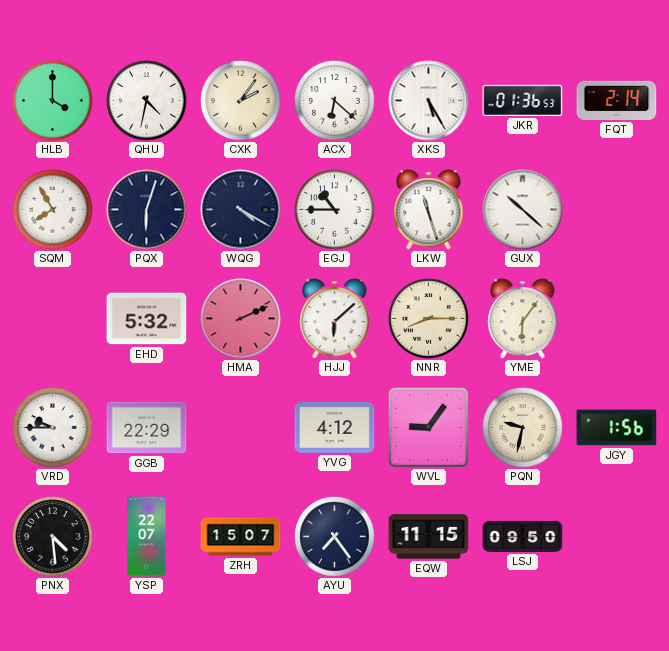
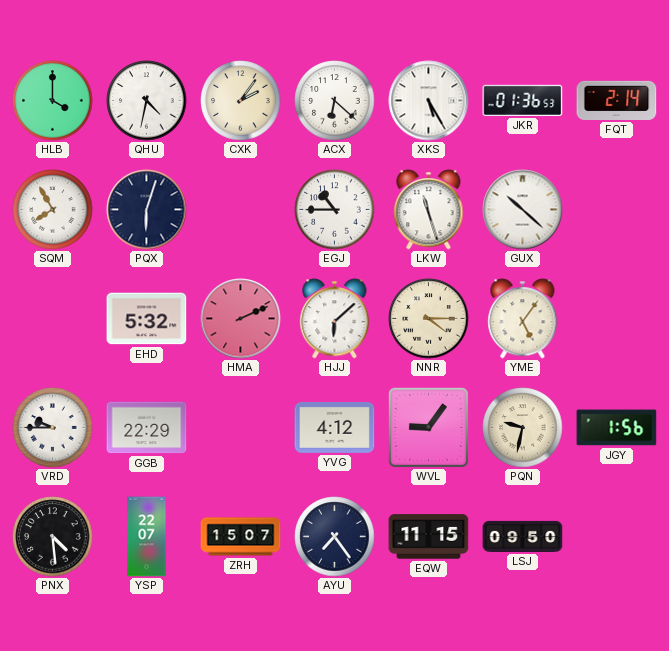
WQG: 4:20 -> none (241, 210)
NNR: 8:15 -> 4:15 (429, 319)
YME: 6:06 -> 5:06 (523, 319)
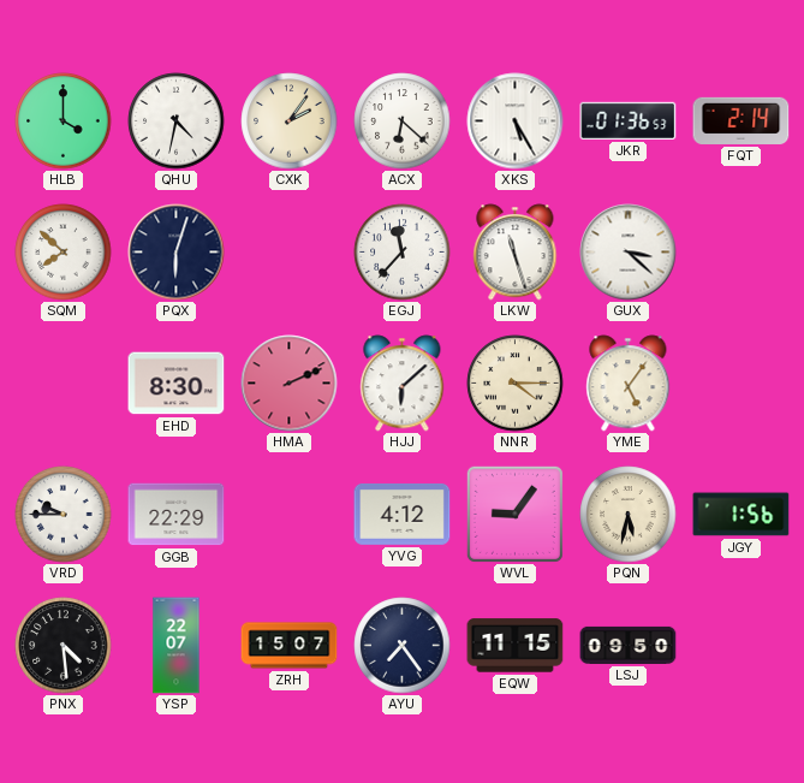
SQM: 7:55 -> 7:52 (64, 253)
EGJ: 10:45 -> 11:37 (403, 253)
GUX: 10:22 -> 3:22 (629, 253)
EHD: 5:32 -> 8:30 (177, 384)
PQN: 9:32 -> 5:32 (629, 515)
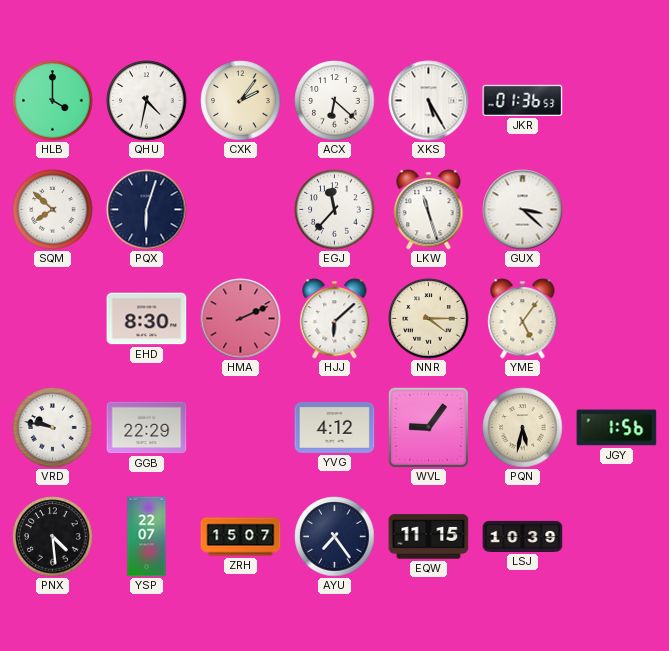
FQT: 2:14 -> none (742, 120)
VRD: 9:45 -> 9:47 (53, 428)
LSJ: 09:50 -> 10:39 (523, 536)
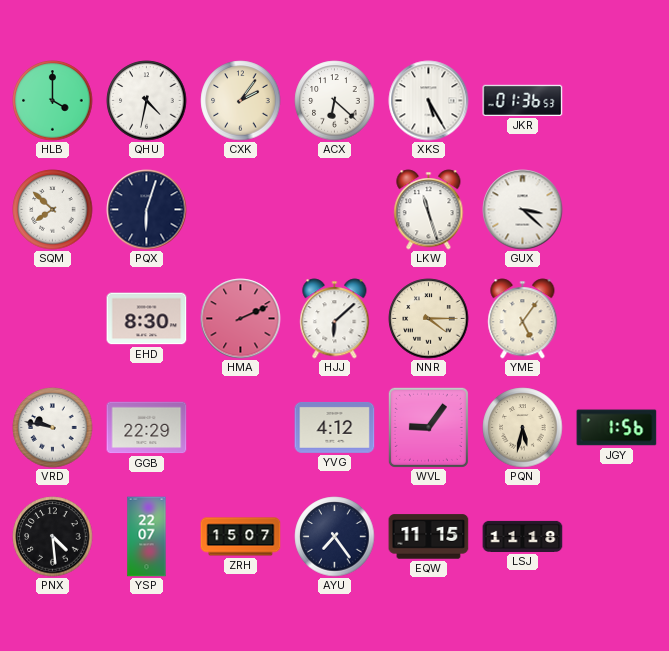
EGJ: 11:37 -> none (335, 210)
LSJ: 10:39 -> 11:18 (523, 536)
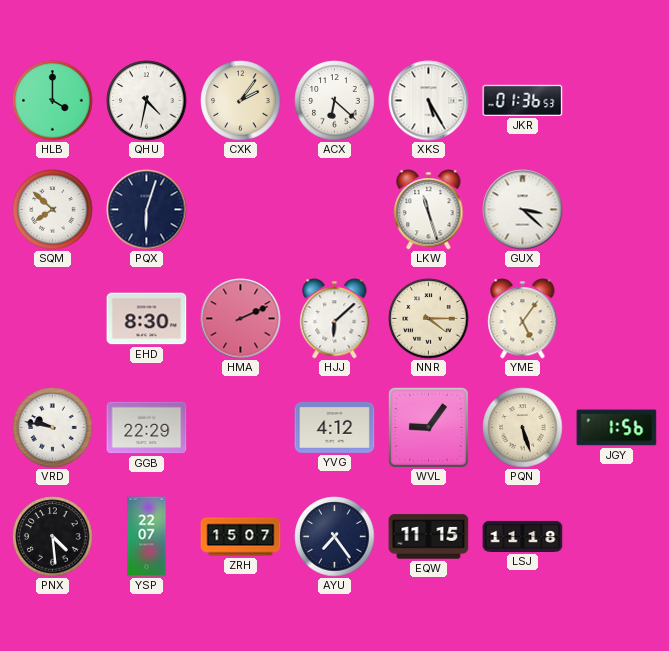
PQN: 5:32 -> 5:27 (523, 428)
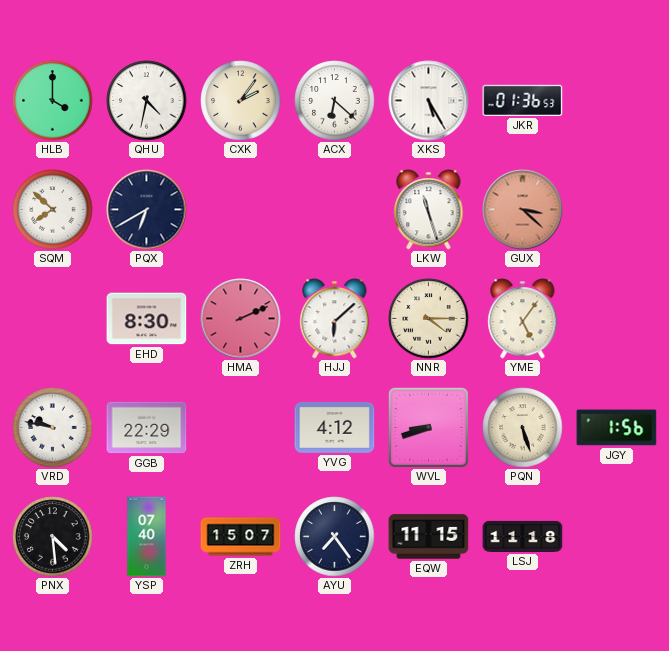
PQX: 6:03 -> 6:40 (147, 210)
GUX dial: white -> salmon (523, 210)
WVL: 9:06 -> 8:42 (428, 427)
YSP: 22:07 -> 07:40 (147, 537)
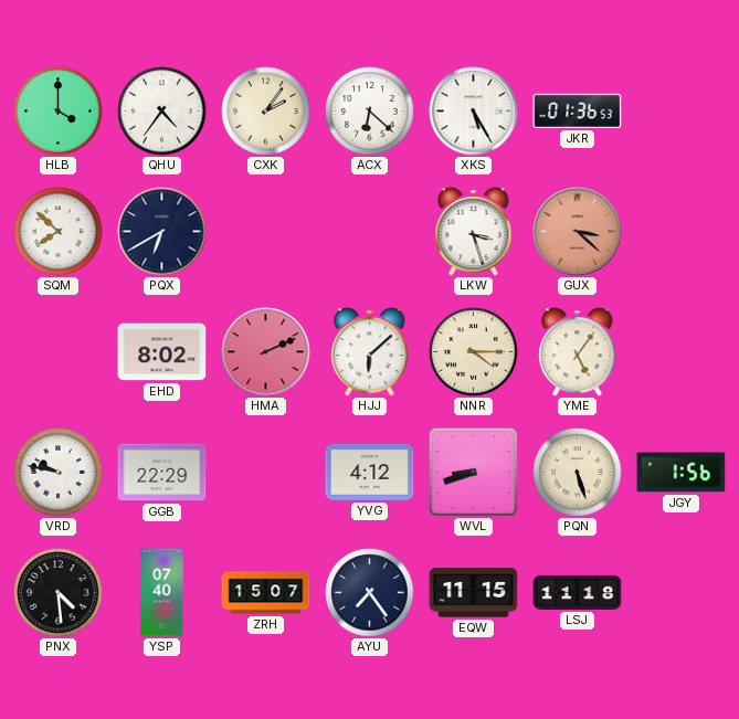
QHU: 4:32 -> 4:36 (162, 112)
LKW: 11:27 -> 3:27 (474, 232)
EHD: 8:30 -> 8:02 (162, 352)
